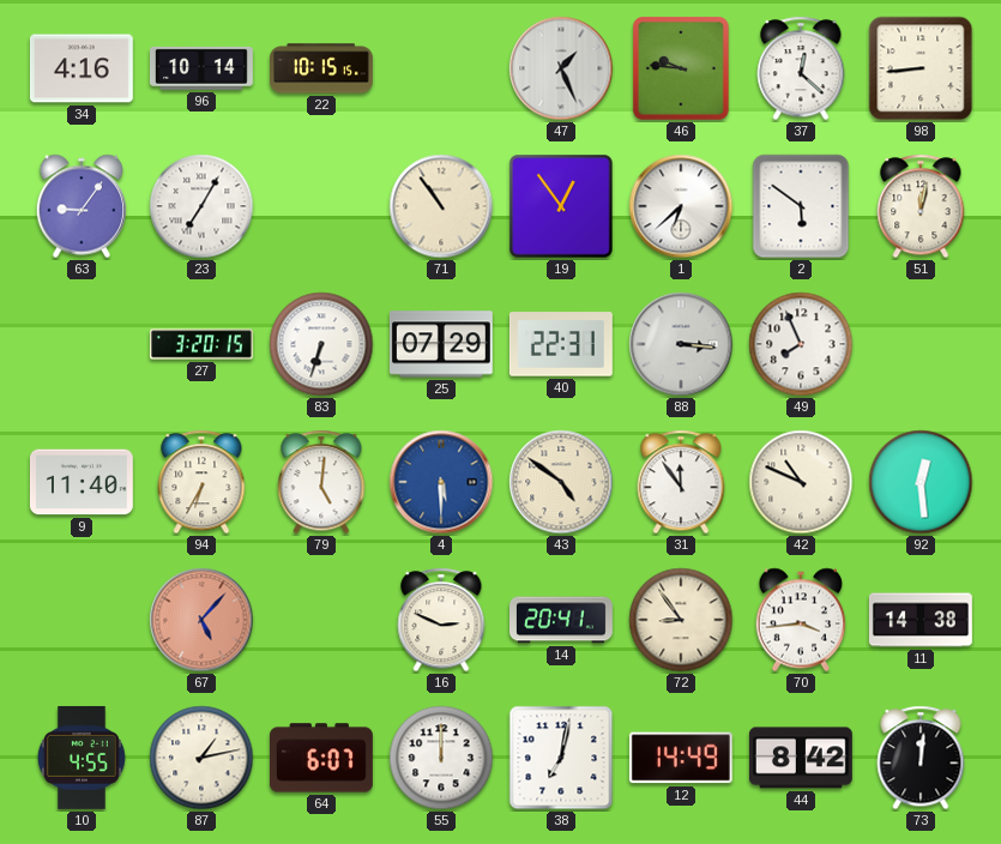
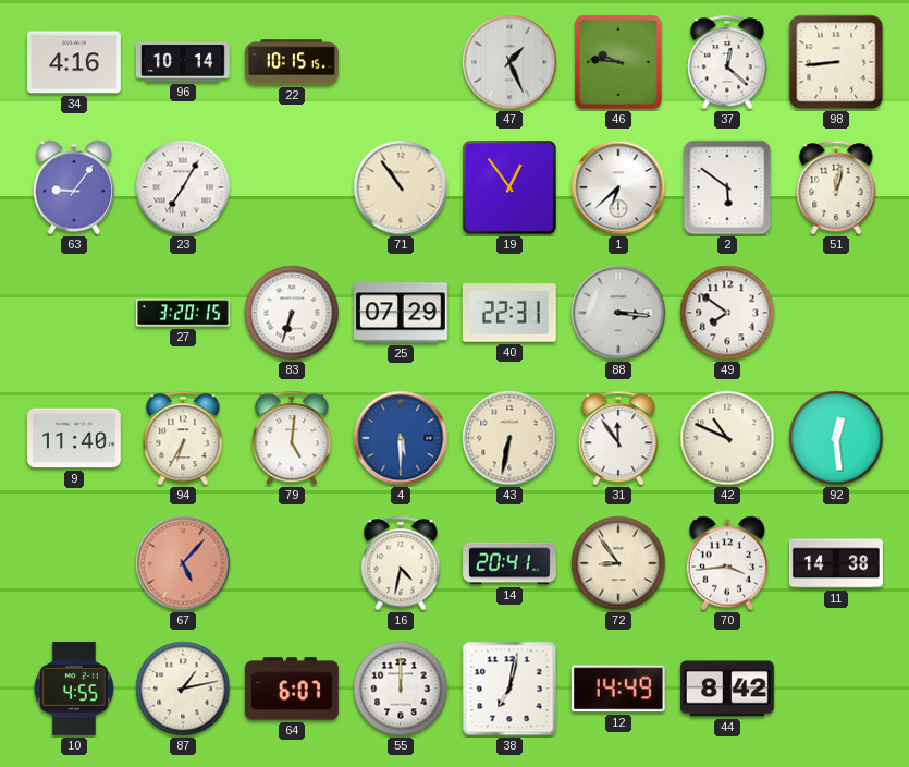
49: 7:56 -> 7:51 (727, 313)
43: 4:51 -> 6:32 (509, 438)
16: 2:49 -> 4:32 (401, 563)
73: 12:01 -> none (921, 758)
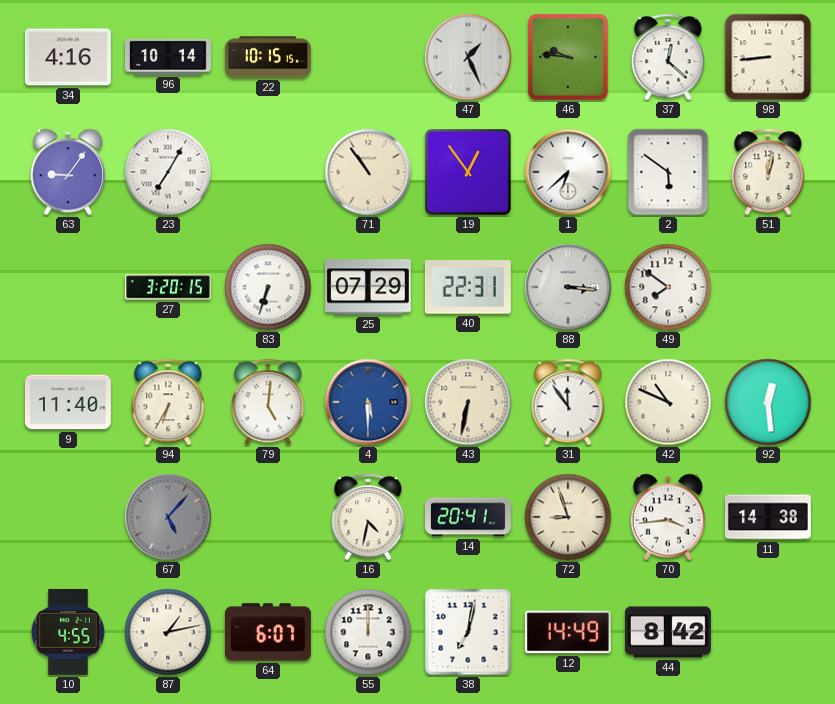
67 dial: salmon -> grey (168, 517)
72: 8:54 -> 8:57 (568, 517)
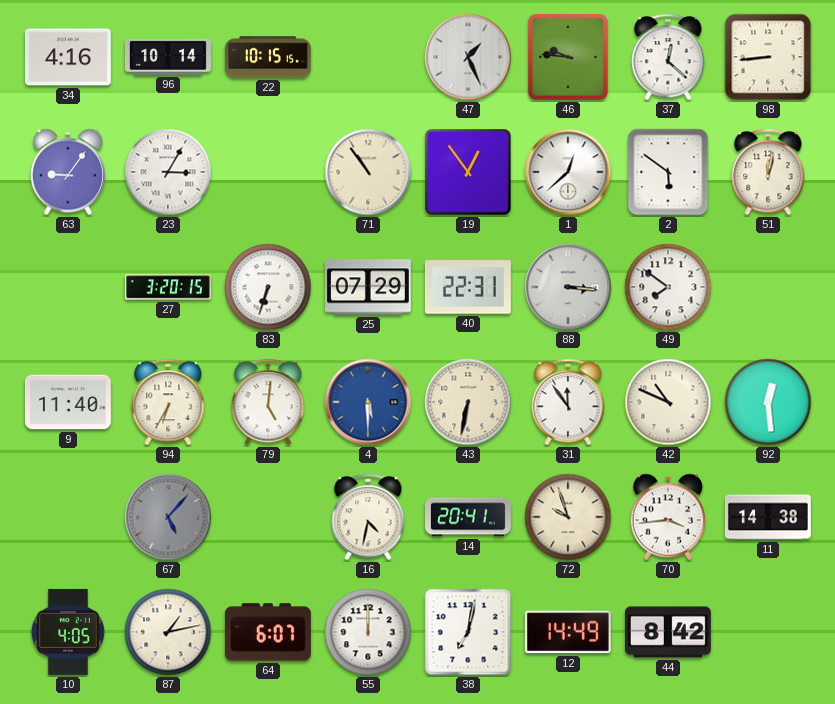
23: 7:05 -> 3:05 (168, 172)
1: 6:38 -> 12:38 (568, 172)
72: 8:57 -> 9:57 (568, 517)
10: 4:55 -> 4:05 (68, 632)
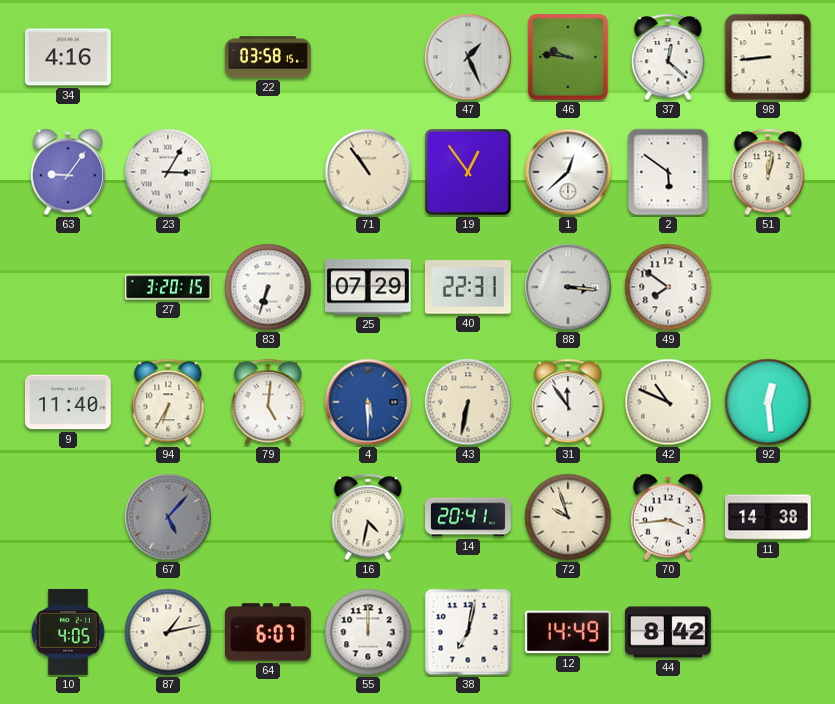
96: 10:14 -> none (169, 57)
22: 10:15 -> 03:58 (269, 57)
